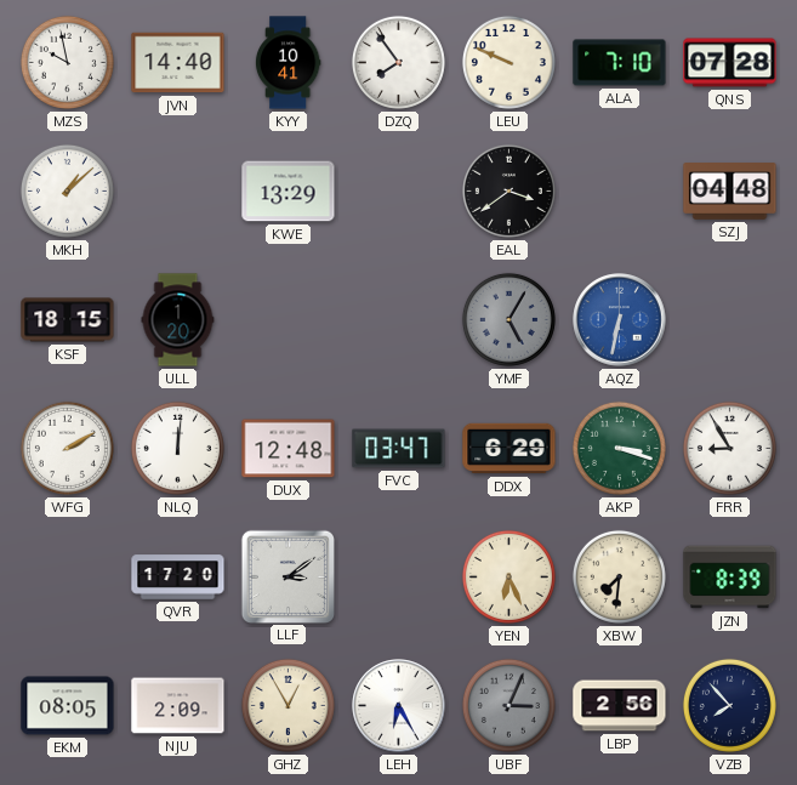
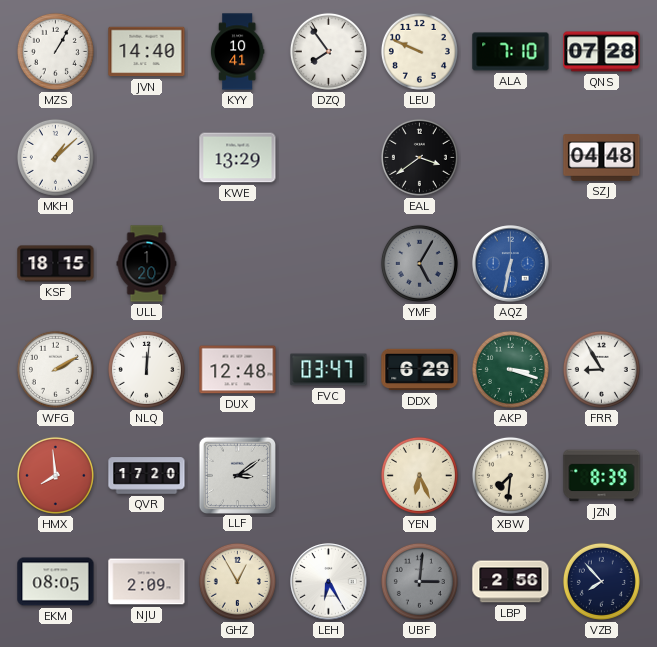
MZS: 9:58 -> 1:05 (55, 51)
HMX: none -> 7:59 (55, 475)
UBF: 3:04 -> 3:01 (419, 581)
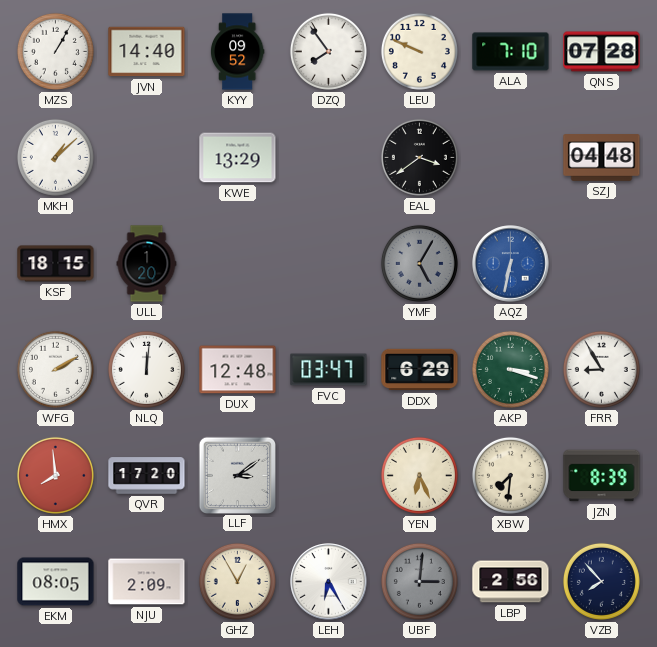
KYY: 10:41 -> 09:52 (237, 52)
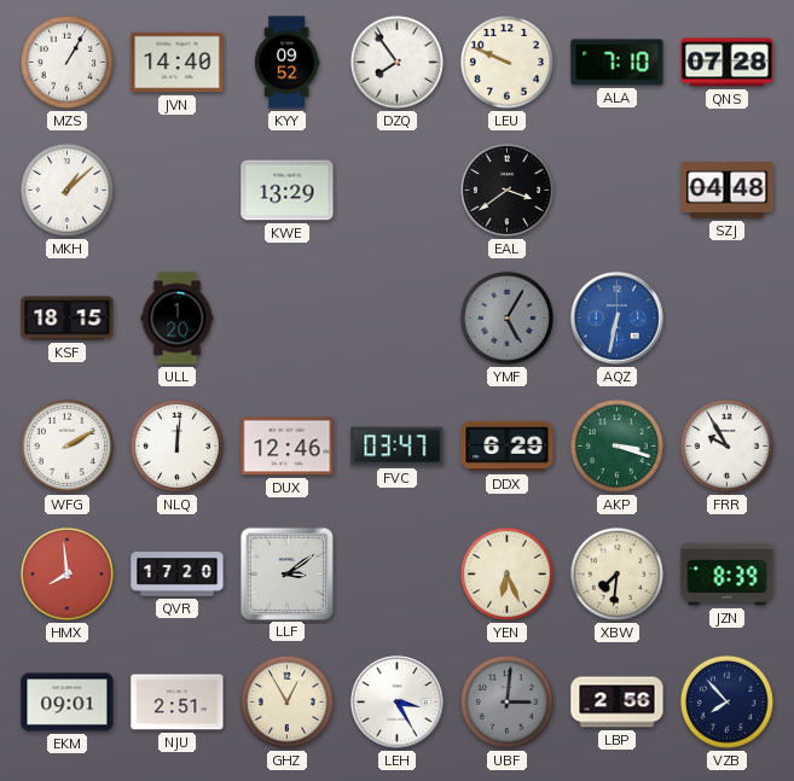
DUX: 12:48 -> 12:46 (288, 447)
FRR: 8:55 -> 9:55 (726, 445)
EKM: 08:05 -> 09:01 (68, 703)
NJU: 2:09 -> 2:51 (178, 703)
LEH: 6:25 -> 3:25 (398, 703)
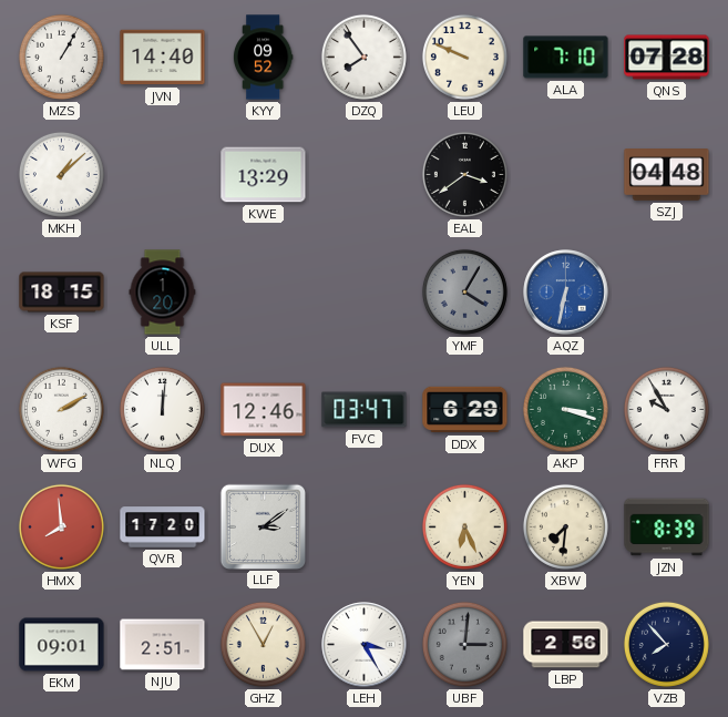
YMF: 5:05 -> 4:05 (464, 291)
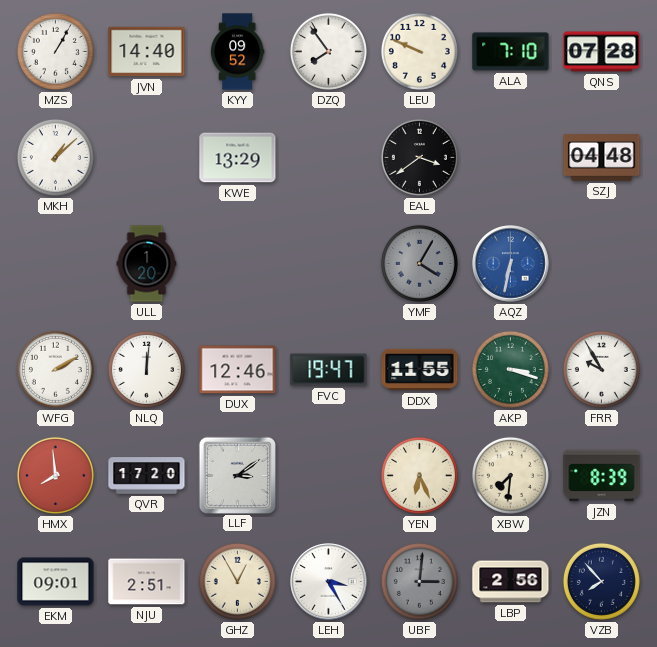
KSF: 18:15 -> none (62, 293)
FVC: 03:47 -> 19:47 (329, 370)
DDX: 6:29 -> 11:55 (420, 370)
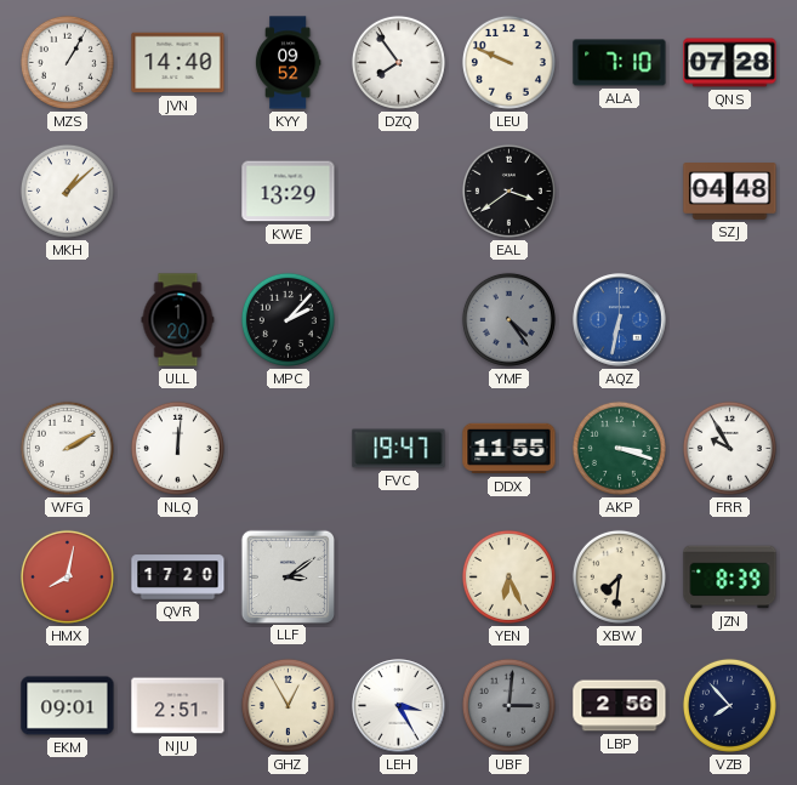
MPC: none -> 2:07 (288, 319)
YMF: 4:05 -> 4:24 (508, 319)
DUX: 12:46 -> none (238, 370)
HMX: 7:59 -> 8:02 (67, 576)
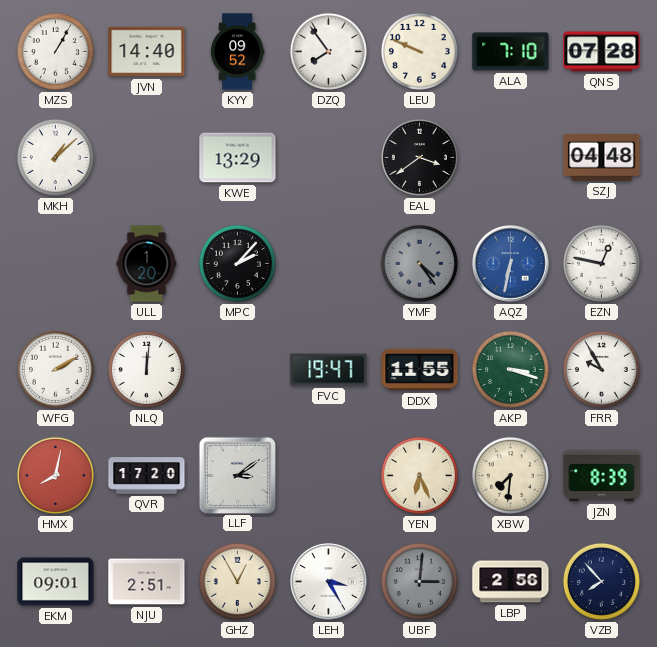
EZN: none -> 12:47 (601, 263)
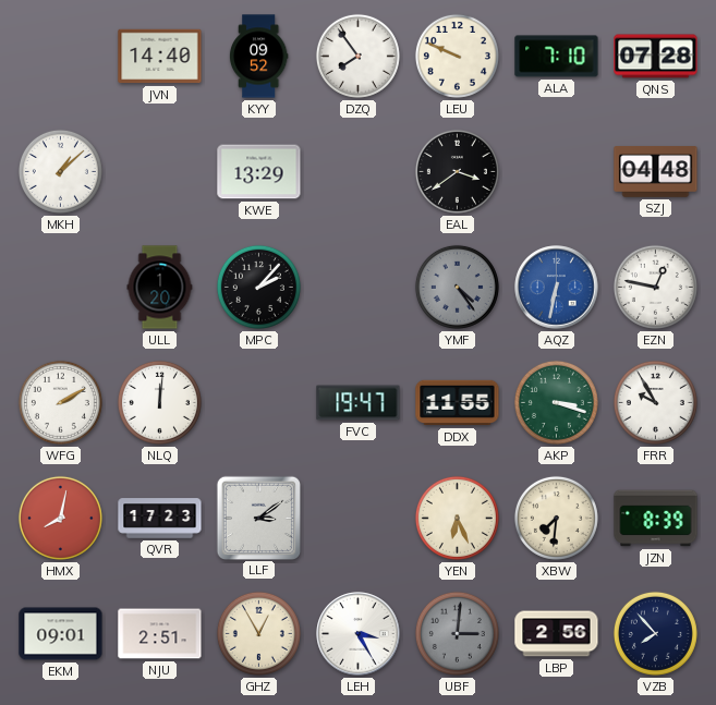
MZS: 1:05 -> none (55, 51)
QVR: 17:20 -> 17:23 (160, 519)
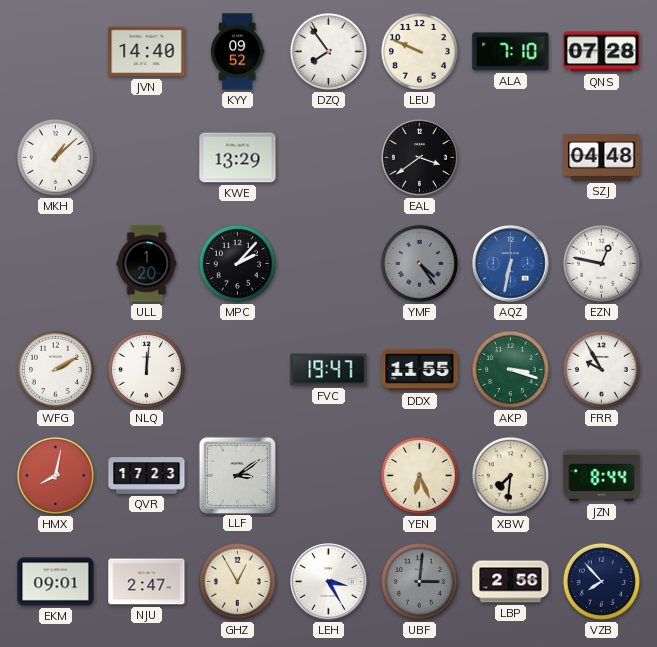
JZN: 8:39 -> 8:44 (602, 476)
NJU: 2:51 -> 2:47 (147, 582)
